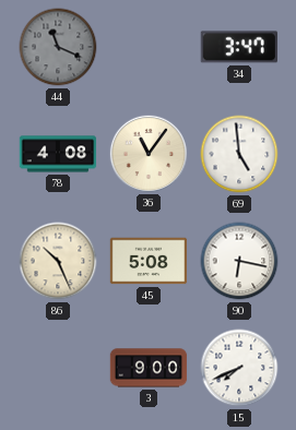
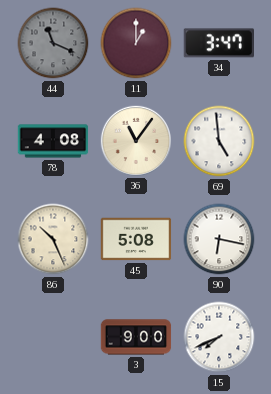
11: none -> 1:00 (136, 43)
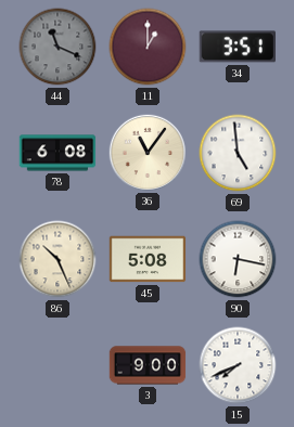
34: 3:47 -> 3:51 (237, 47)
78: 4:08 -> 6:08 (57, 153)
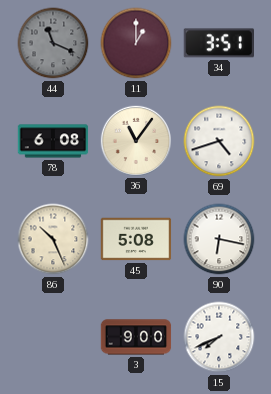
69: 4:59 -> 4:42 (219, 141)
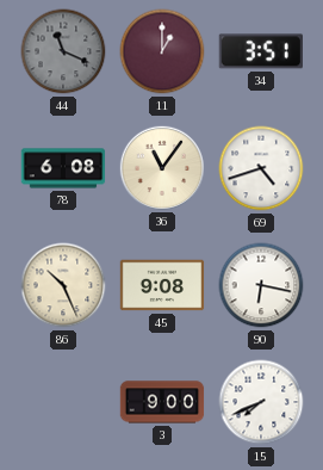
45: 5:08 -> 9:08 (162, 285)
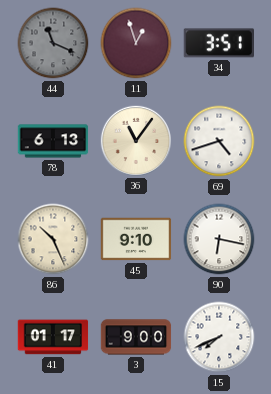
11: 1:00 -> 12:57 (136, 43)
78: 6:08 -> 6:13 (53, 141)
45: 9:08 -> 9:10 (136, 239)
41: none -> 01:17 (53, 337)
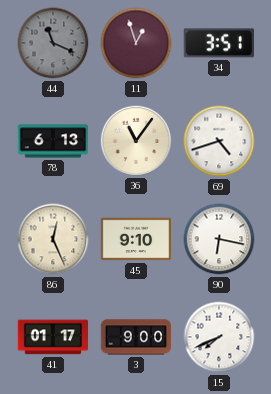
86: 10:26 -> 12:26 (53, 239)
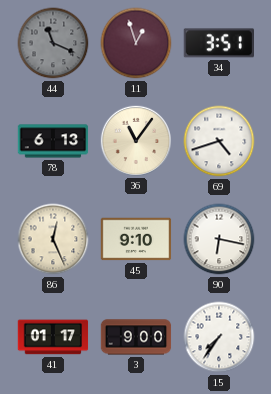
15: 7:41 -> 7:36 (219, 337)
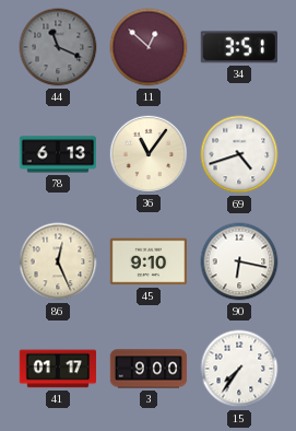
11: 12:57 -> 12:52 (149, 47)
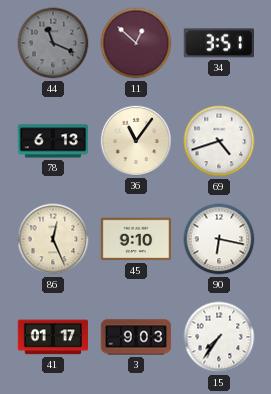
3: 9:00 -> 9:03 (136, 337)
